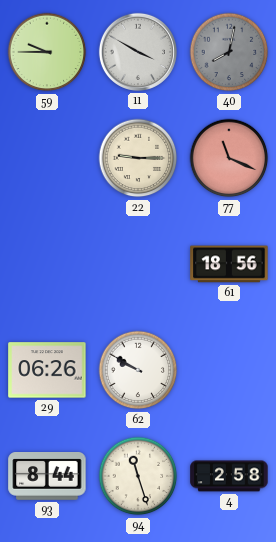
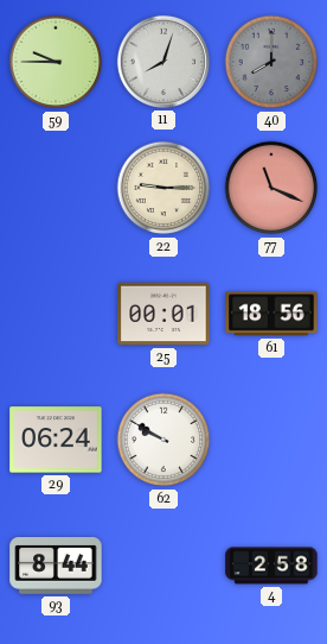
11: 3:50 -> 8:03 (163, 62)
40: 8:02 -> 8:00 (271, 62)
25: none -> 00:01 (163, 314)
29: 06:26 -> 06:24 (56, 440)
94: 11:27 -> none (138, 476)
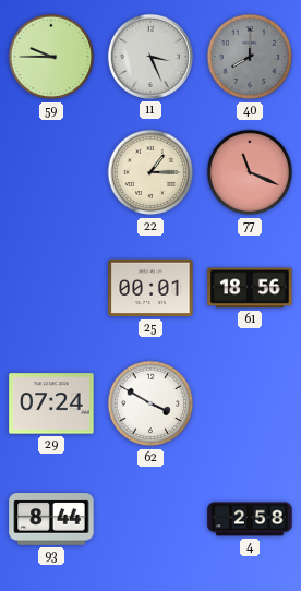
11: 8:03 -> 3:26 (150, 57)
22: 9:15 -> 1:15 (150, 172)
29: 06:24 -> 07:24 (51, 403)
62: 9:50 -> 3:50 (150, 403)
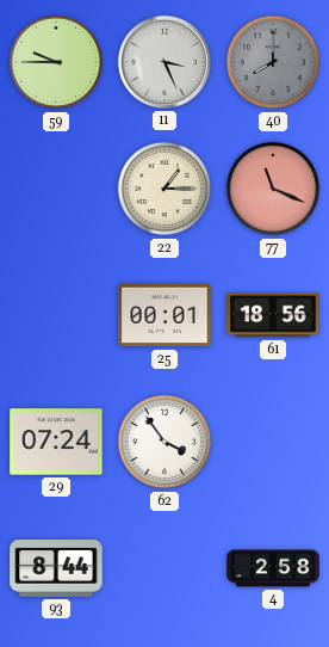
62: 3:50 -> 3:54 (164, 442)
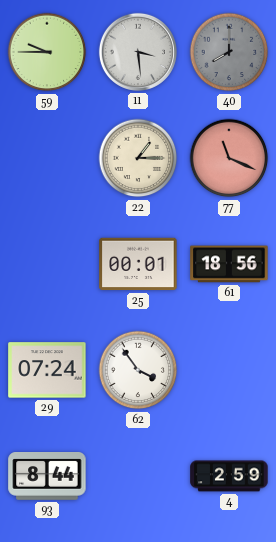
11: 3:26 -> 3:29 (138, 52)
4: 2:58 -> 2:59 (229, 476)
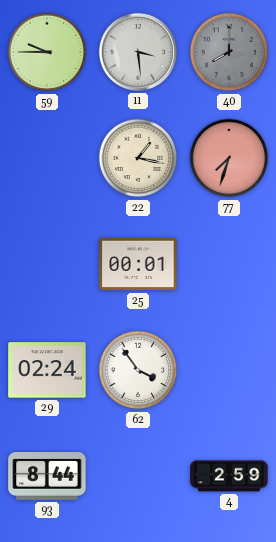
22: 1:15 -> 1:17 (138, 158)
77: 11:19 -> 7:33 (229, 158)
61: 18:56 -> none (229, 264)
29: 07:24 -> 02:24 (47, 370)
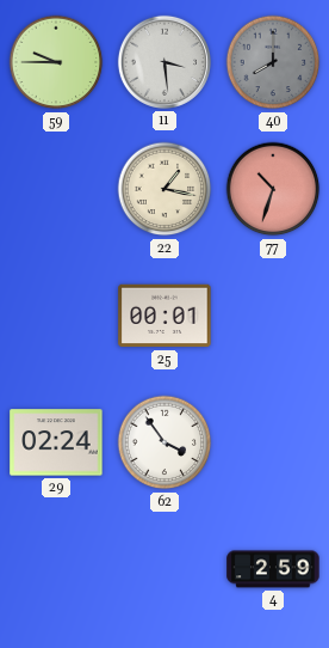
77: 7:33 -> 10:33 (273, 189)
93: 8:44 -> none (47, 476)
